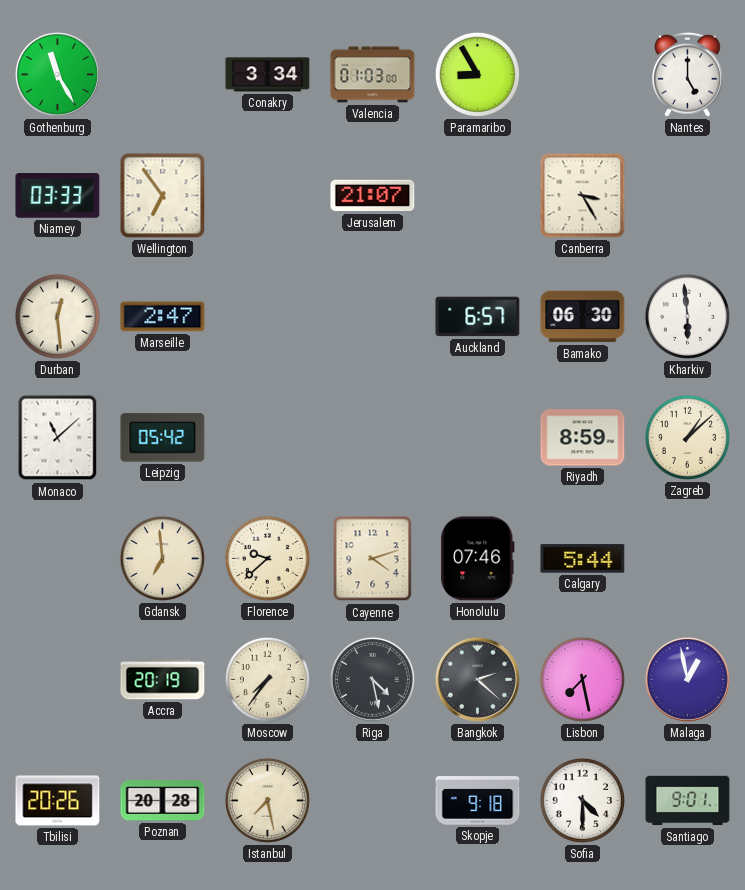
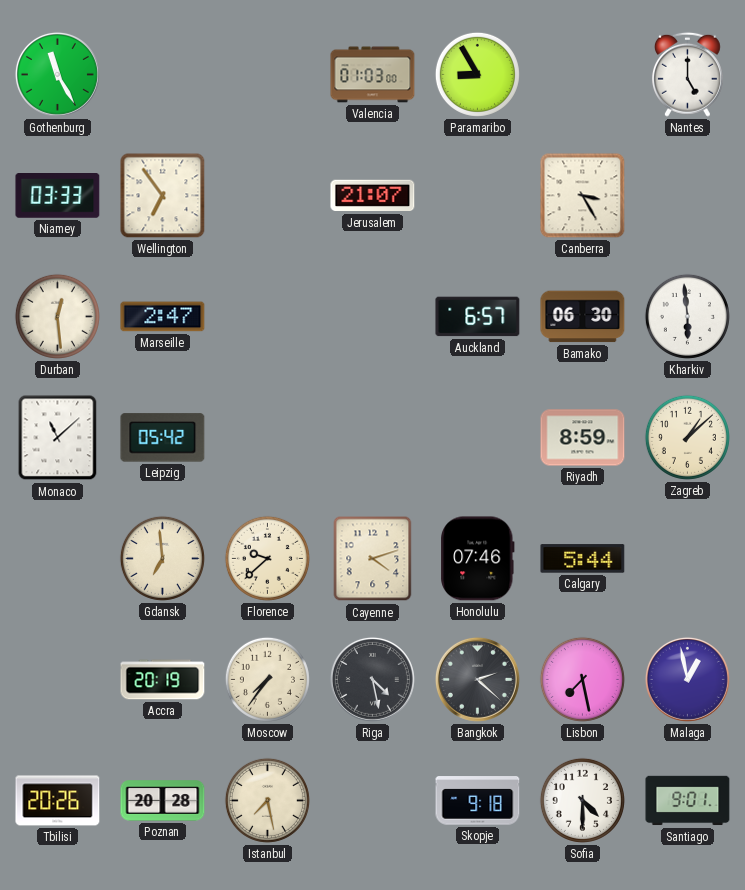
Conakry: 3:34 -> none (268, 75)
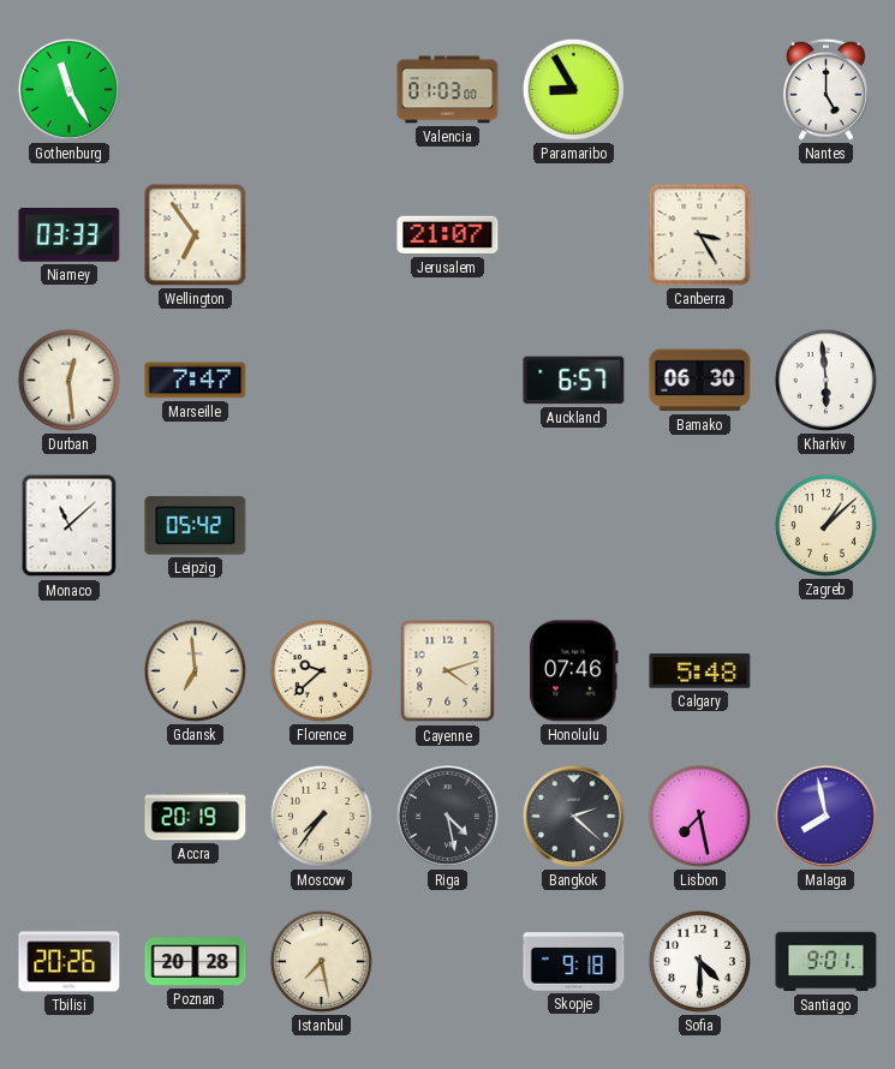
Marseille: 2:47 -> 7:47 (196, 381)
Riyadh: 8:59 -> none (583, 438)
Calgary: 5:44 -> 5:48 (700, 671)
Malaga: 12:58 -> 7:58 (825, 816)
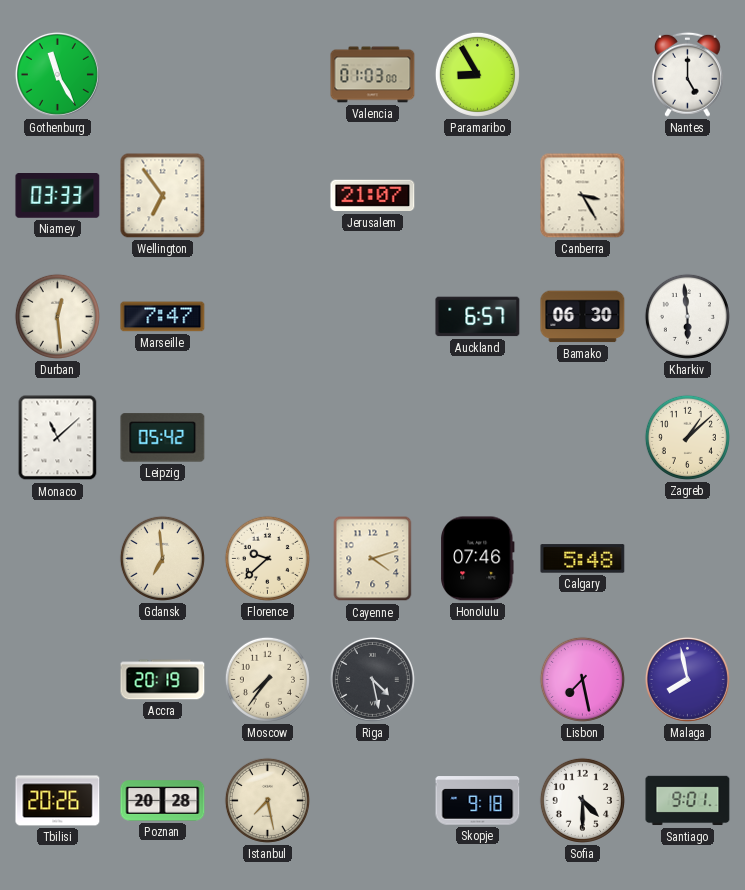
Bangkok: 2:22 -> none (573, 816)
